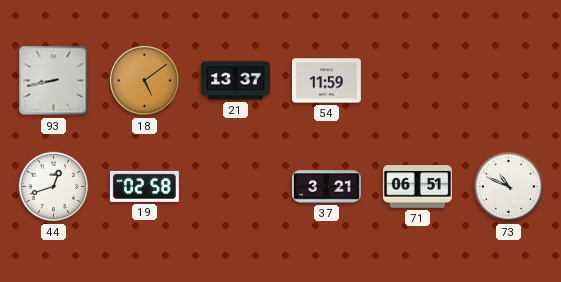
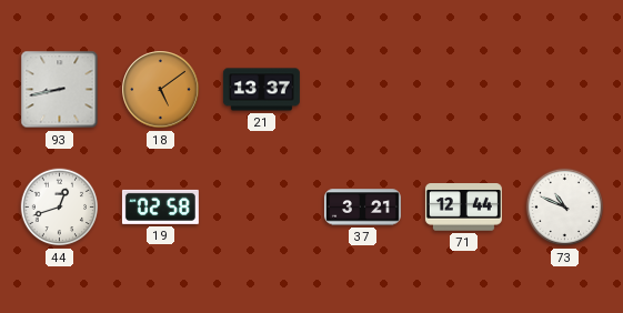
54: 11:59 -> none (326, 81)
71: 06:51 -> 12:44 (463, 208)
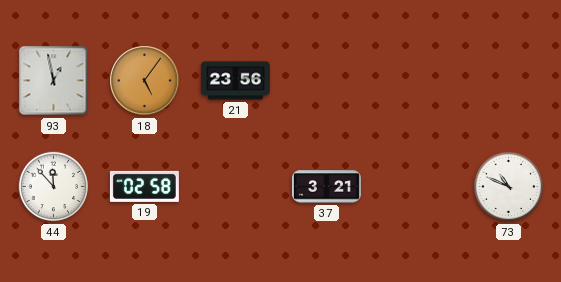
93: 8:43 -> 12:58 (54, 81)
18: 5:09 -> 5:06 (145, 81)
21: 13:37 -> 23:56 (235, 81)
44: 12:42 -> 11:53 (54, 187)
71: 12:44 -> none (463, 208)
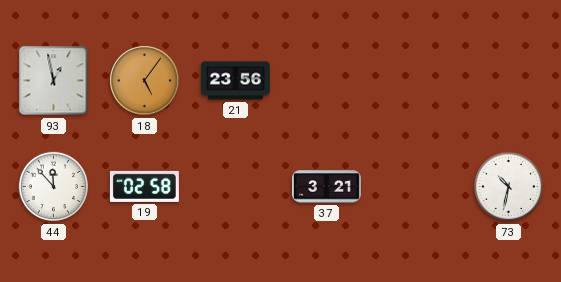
73: 10:49 -> 10:32 (509, 187)
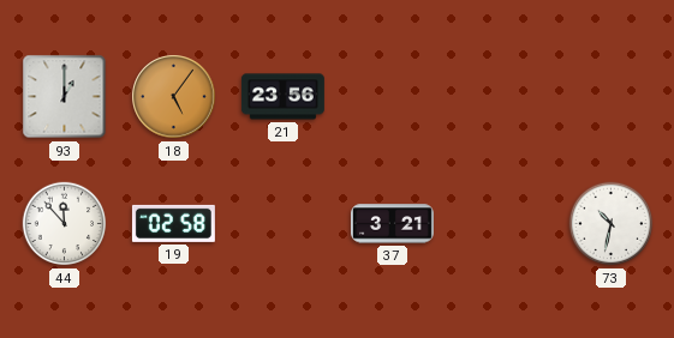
93: 12:58 -> 1:00 (65, 97)
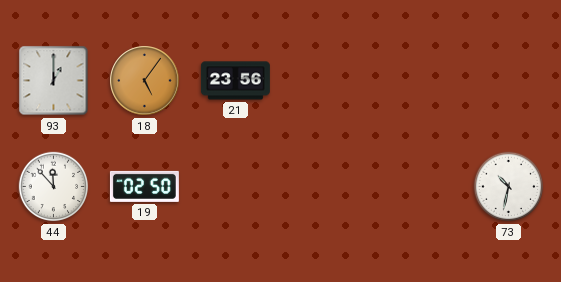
19: 02:58 -> 02:50 (144, 186)
37: 3:21 -> none (392, 224)
